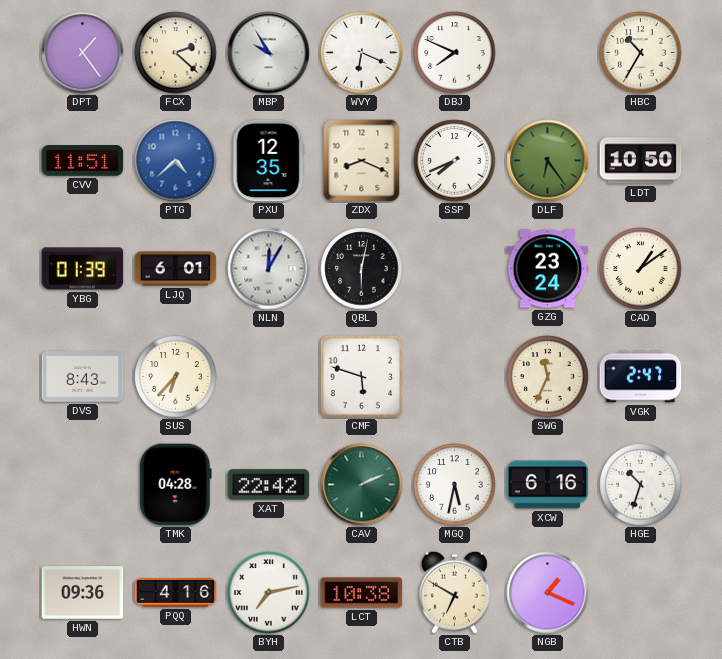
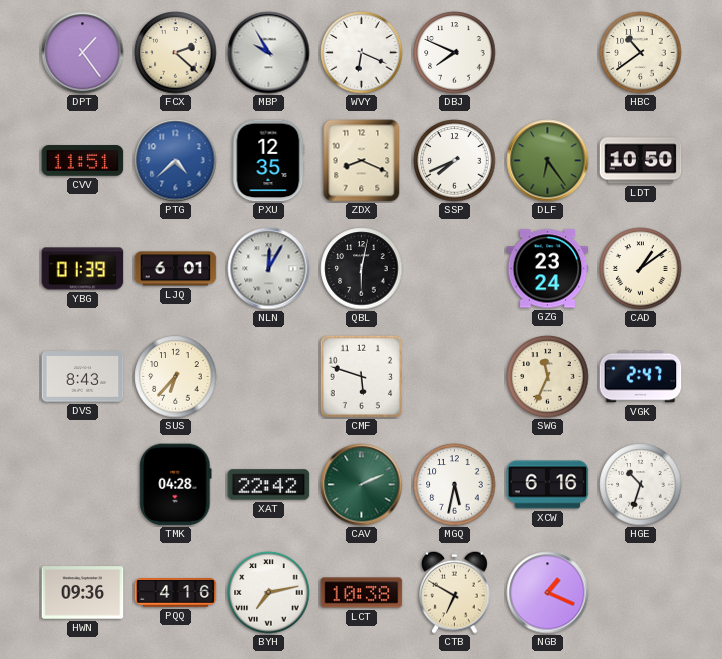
HBC: 10:35 -> 10:39 (641, 53)
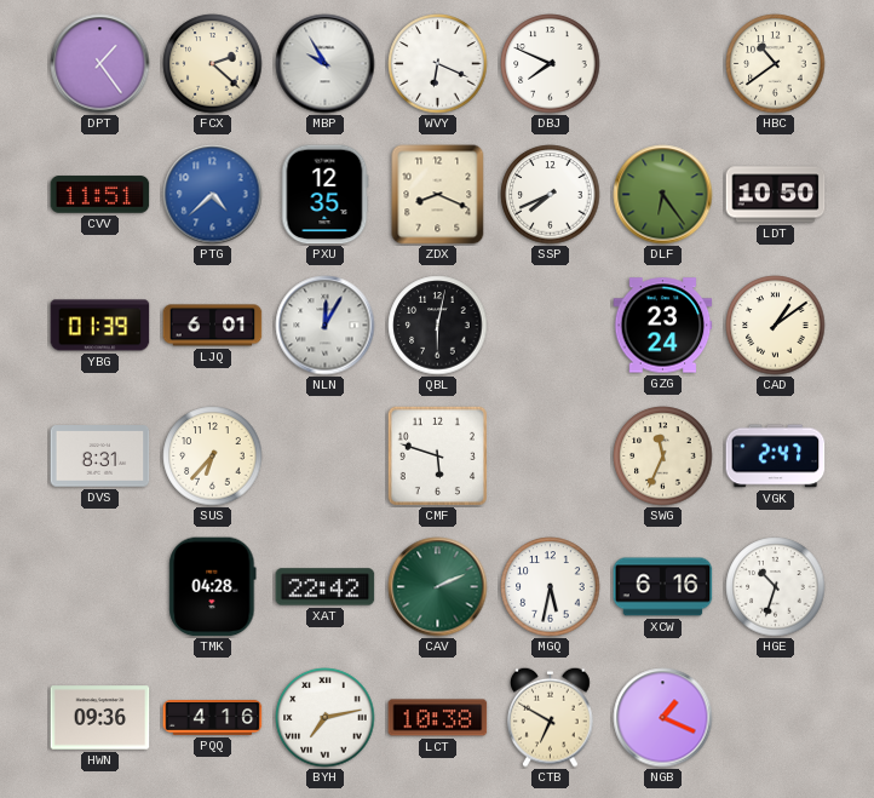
DVS: 8:43 -> 8:31 (100, 457)
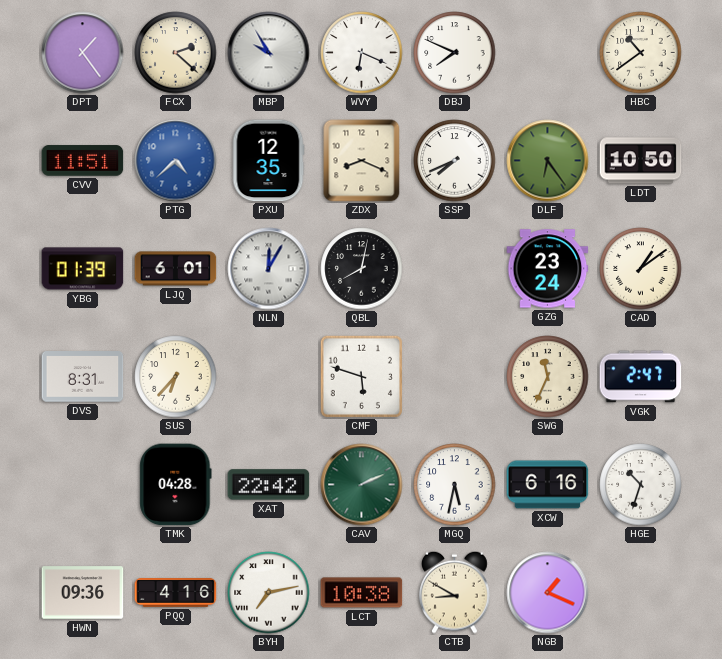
QBL: 6:02 -> 8:02 (362, 269)
CTB: 6:50 -> 8:50 (455, 592)
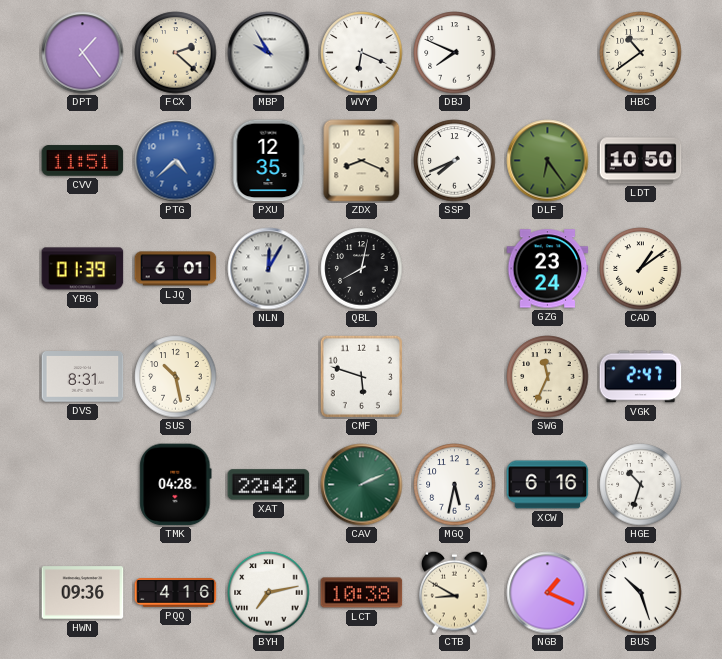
SUS: 6:37 -> 10:28 (176, 377)
BUS: none -> 10:27 (641, 593)
